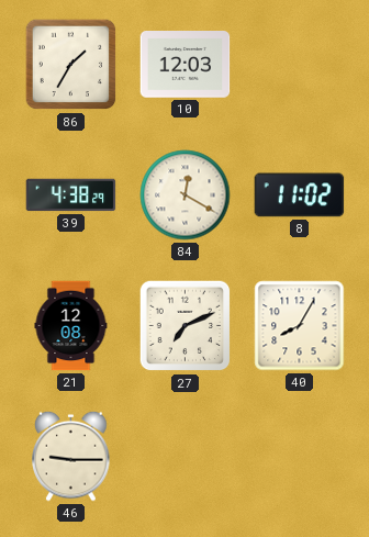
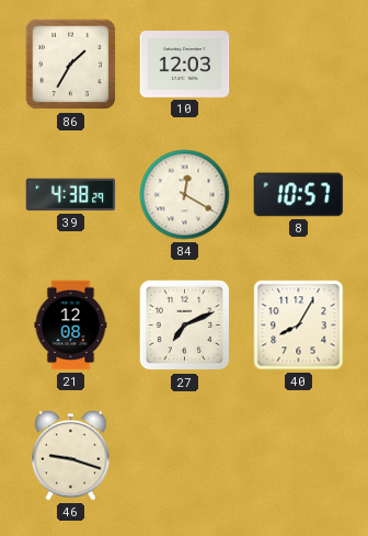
8: 11:02 -> 10:57 (299, 195)
46: 9:15 -> 9:18 (71, 455)
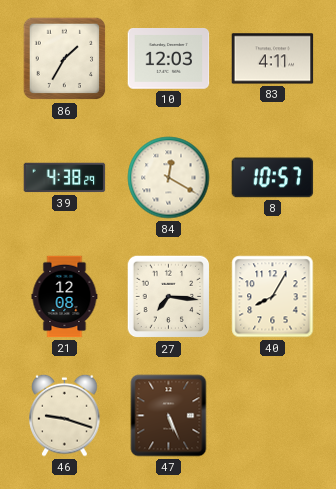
83: none -> 4:11 (273, 59)
27: 7:11 -> 7:16 (169, 297)
47: none -> 5:26 (169, 416)
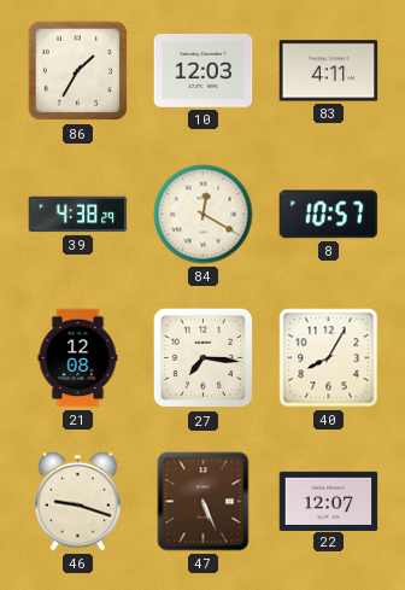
22: none -> 12:07 (329, 501)
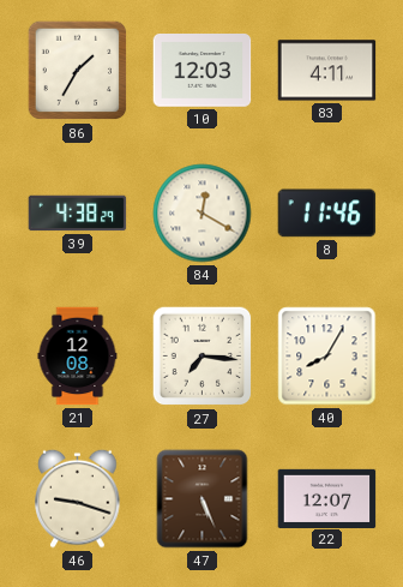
8: 10:57 -> 11:46 (327, 214)
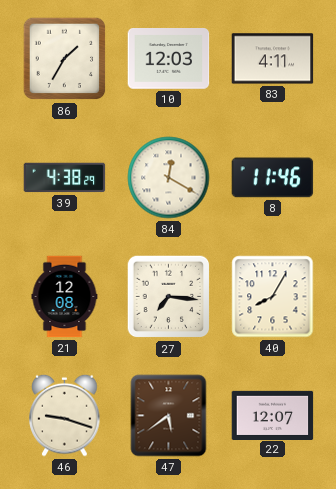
47: 5:26 -> 5:39 (169, 416)
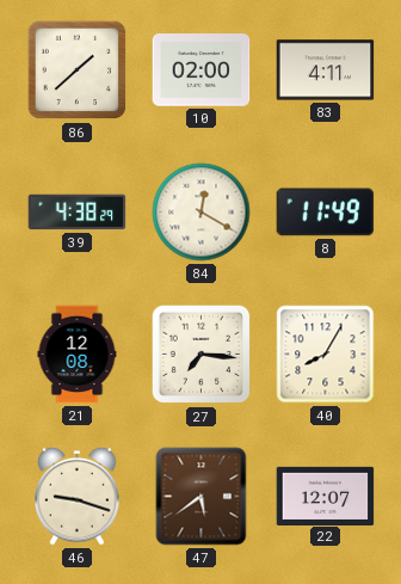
86: 1:35 -> 1:38 (78, 70)
10: 12:03 -> 02:00 (202, 70)
8: 11:46 -> 11:49 (326, 213)
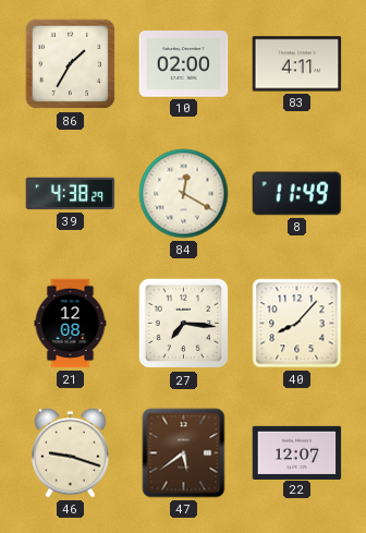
86: 1:38 -> 1:35 (71, 64)
40: 8:05 -> 8:07 (297, 324)
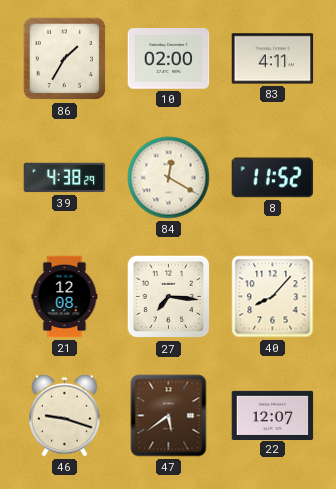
8: 11:49 -> 11:52 (273, 178)
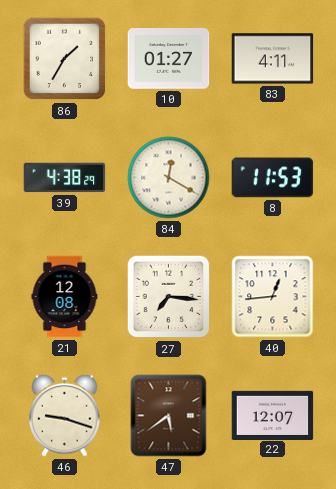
10: 02:00 -> 01:27 (169, 59)
8: 11:52 -> 11:53 (273, 178)
40: 8:07 -> 12:44 (273, 297)
